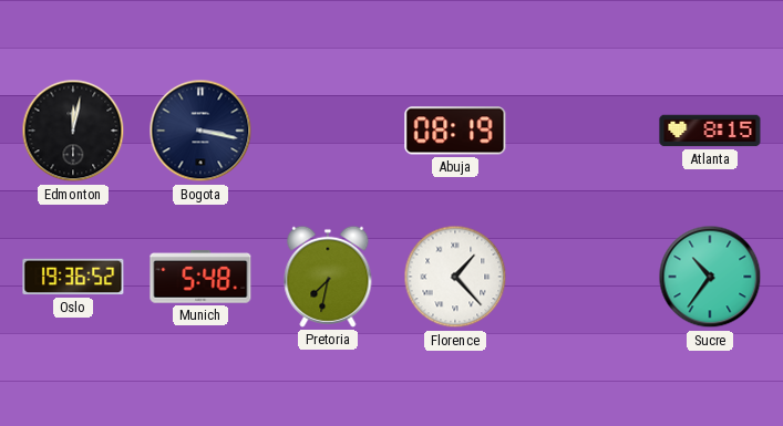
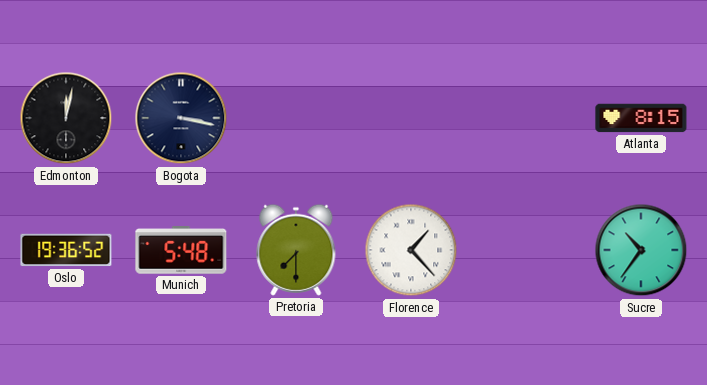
Abuja: 08:19 -> none (455, 131)
Pretoria: 7:32 -> 7:30 (296, 250)
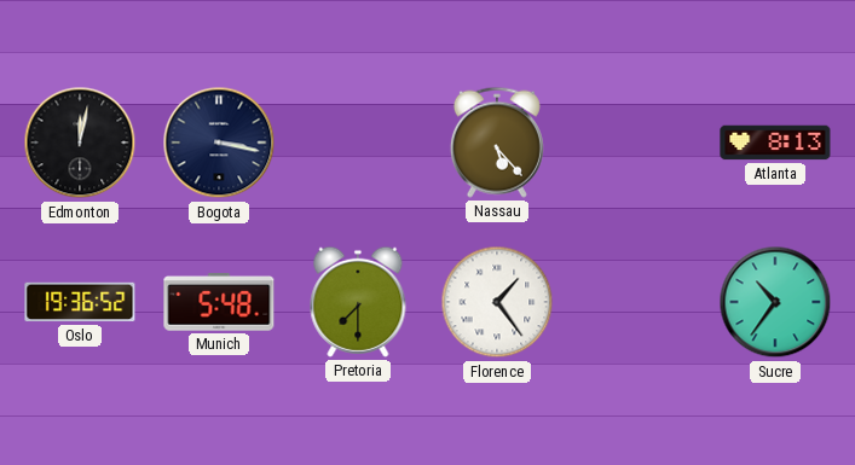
Nassau: none -> 5:23 (497, 143)
Atlanta: 8:15 -> 8:13 (775, 143)
Florence: 1:23 -> 1:24 (497, 302)
